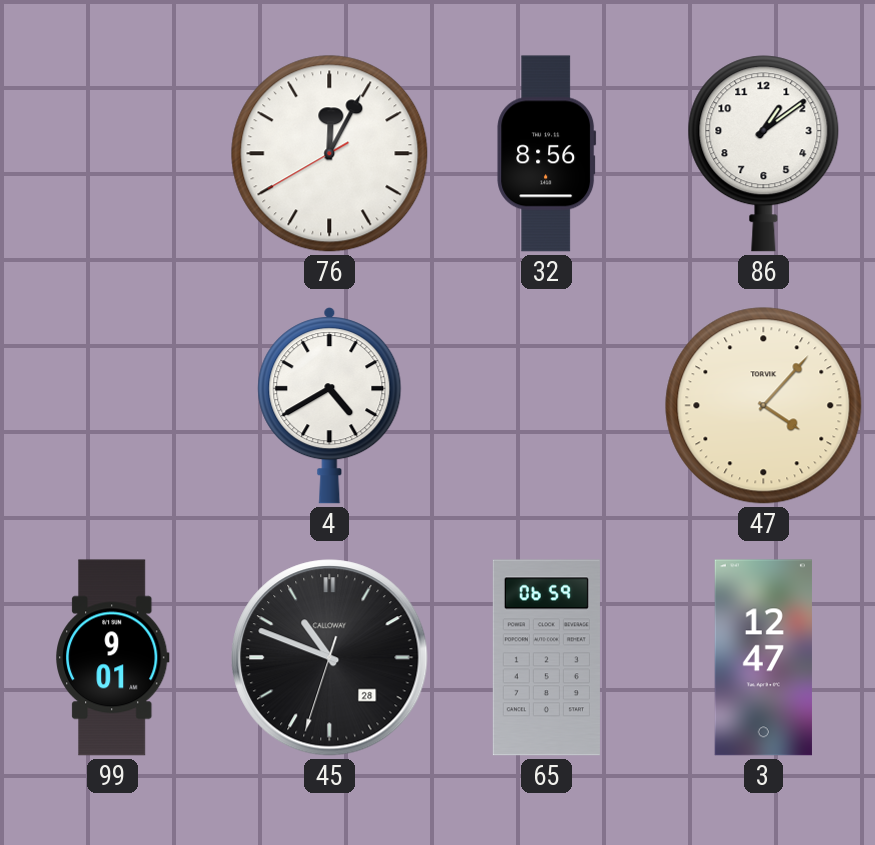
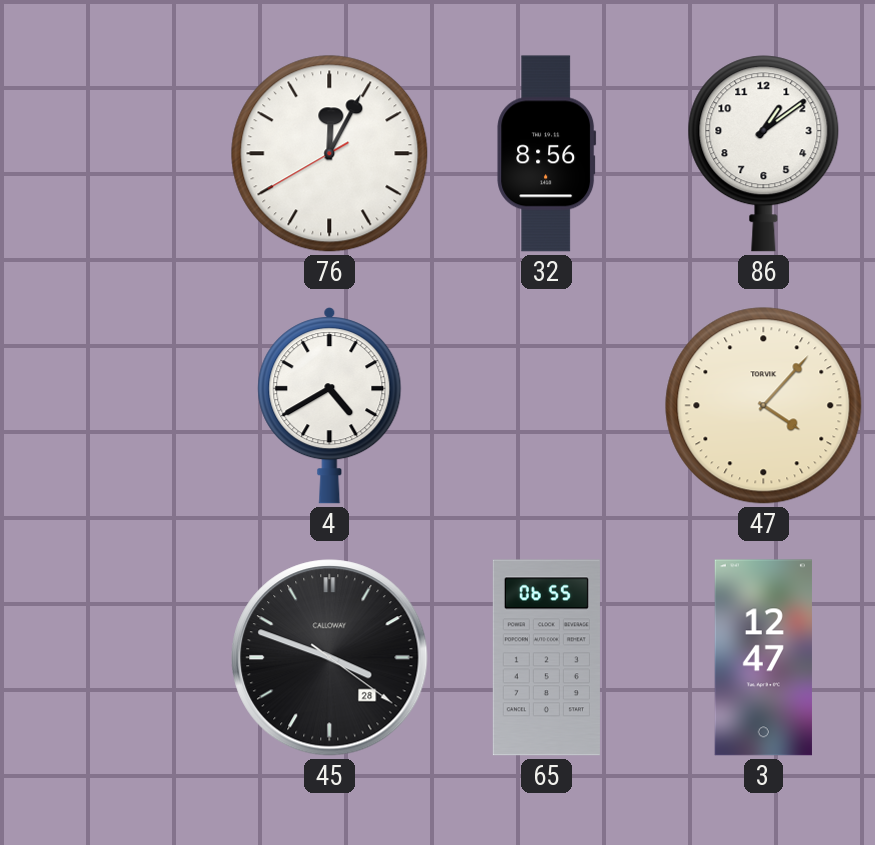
99: 9:01 -> none (113, 658)
45: 10:48 -> 3:48 (330, 658)
65: 06:59 -> 06:55 (546, 658)
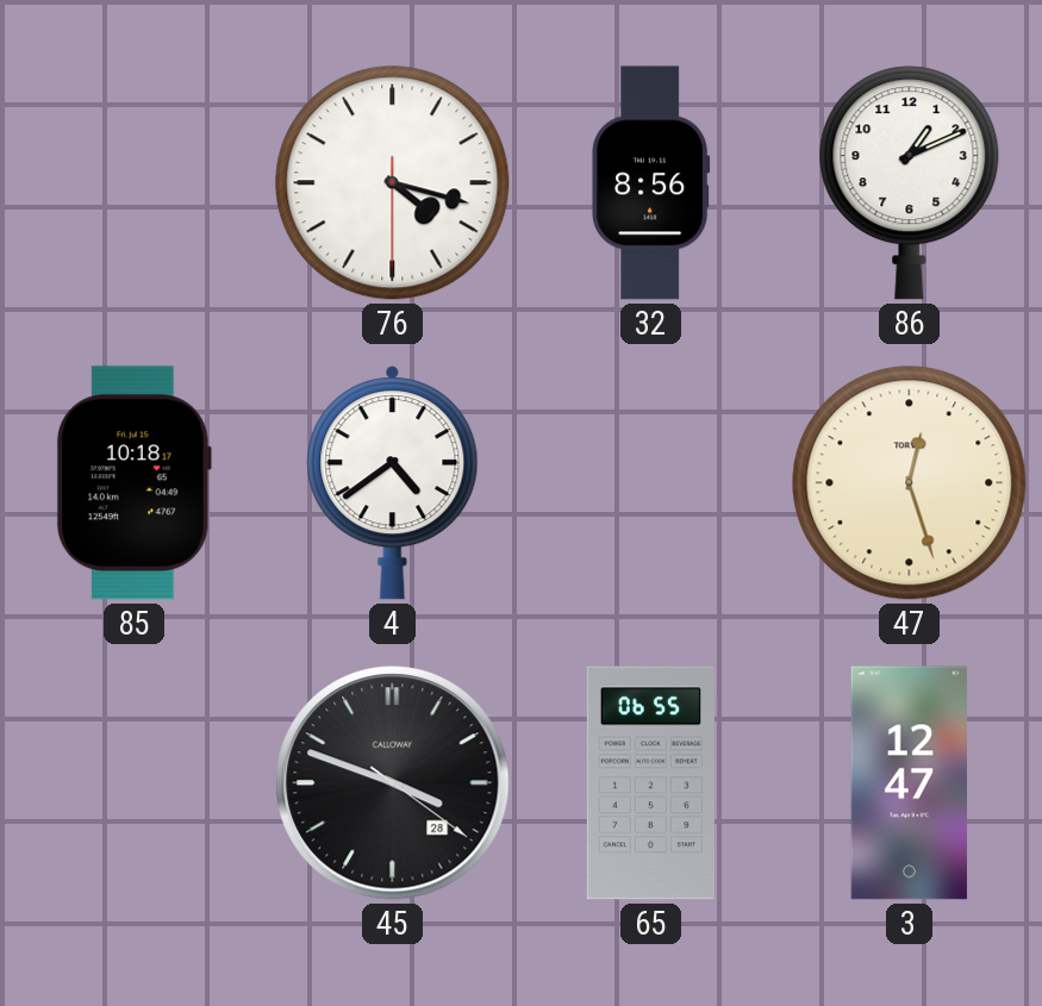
76: 12:04 -> 4:17 (393, 183)
86: 1:09 -> 1:11 (910, 183)
85: none -> 10:18 (133, 483)
4: 4:40 -> 4:39 (393, 483)
47: 4:07 -> 12:27 (910, 483)
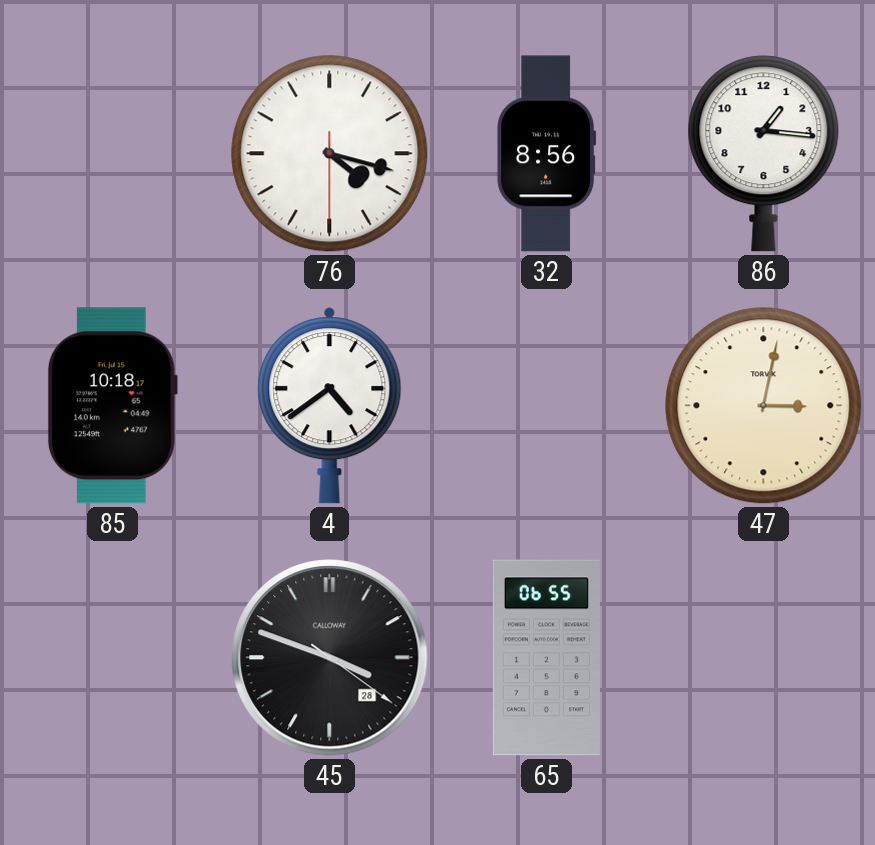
86: 1:11 -> 1:16 (764, 154)
47: 12:27 -> 3:02 (764, 406)
3: 12:47 -> none (909, 783)
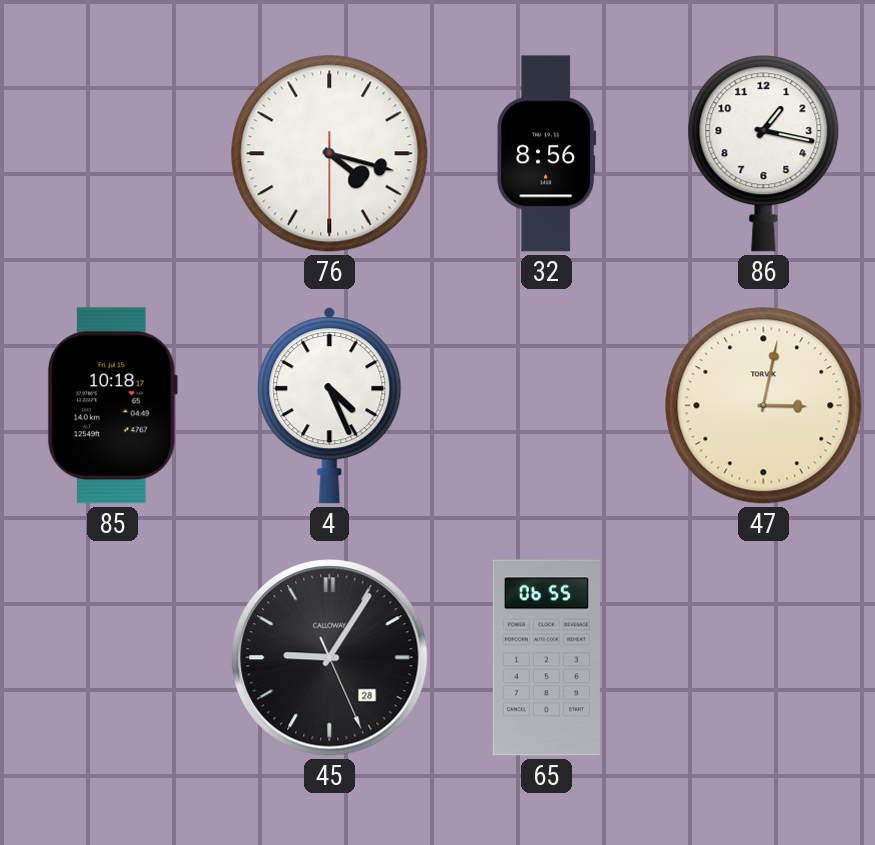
86: 1:16 -> 1:17 (764, 154)
4: 4:39 -> 4:26 (330, 406)
45: 3:48 -> 9:05 (330, 658)
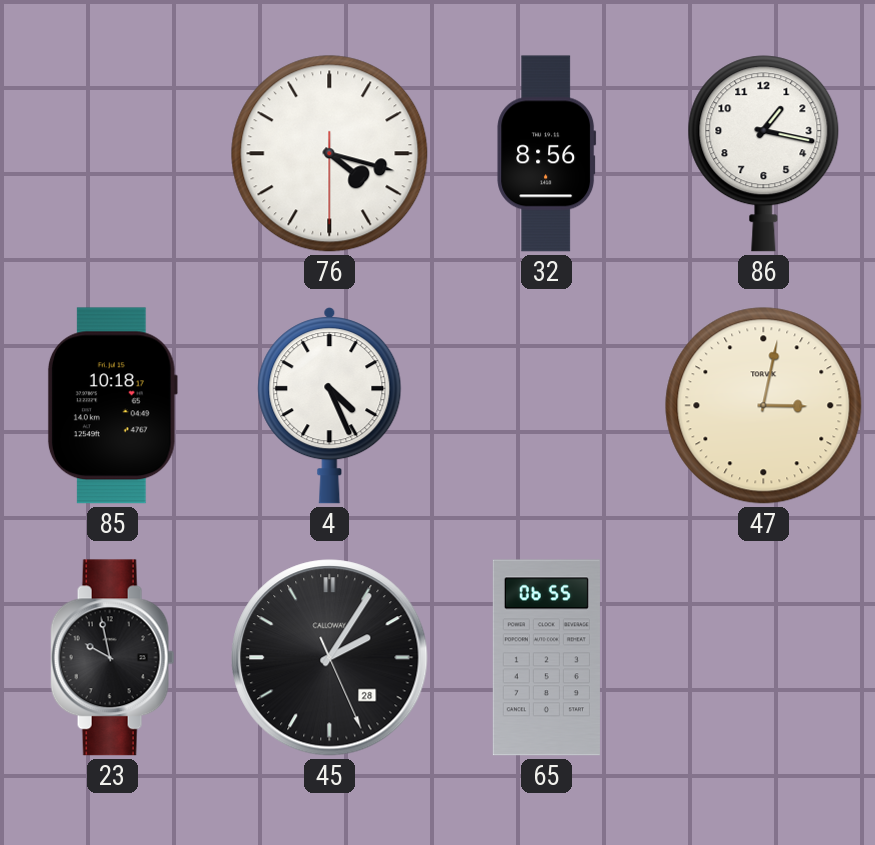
23: none -> 9:58 (113, 658)
45: 9:05 -> 2:05 (330, 658)
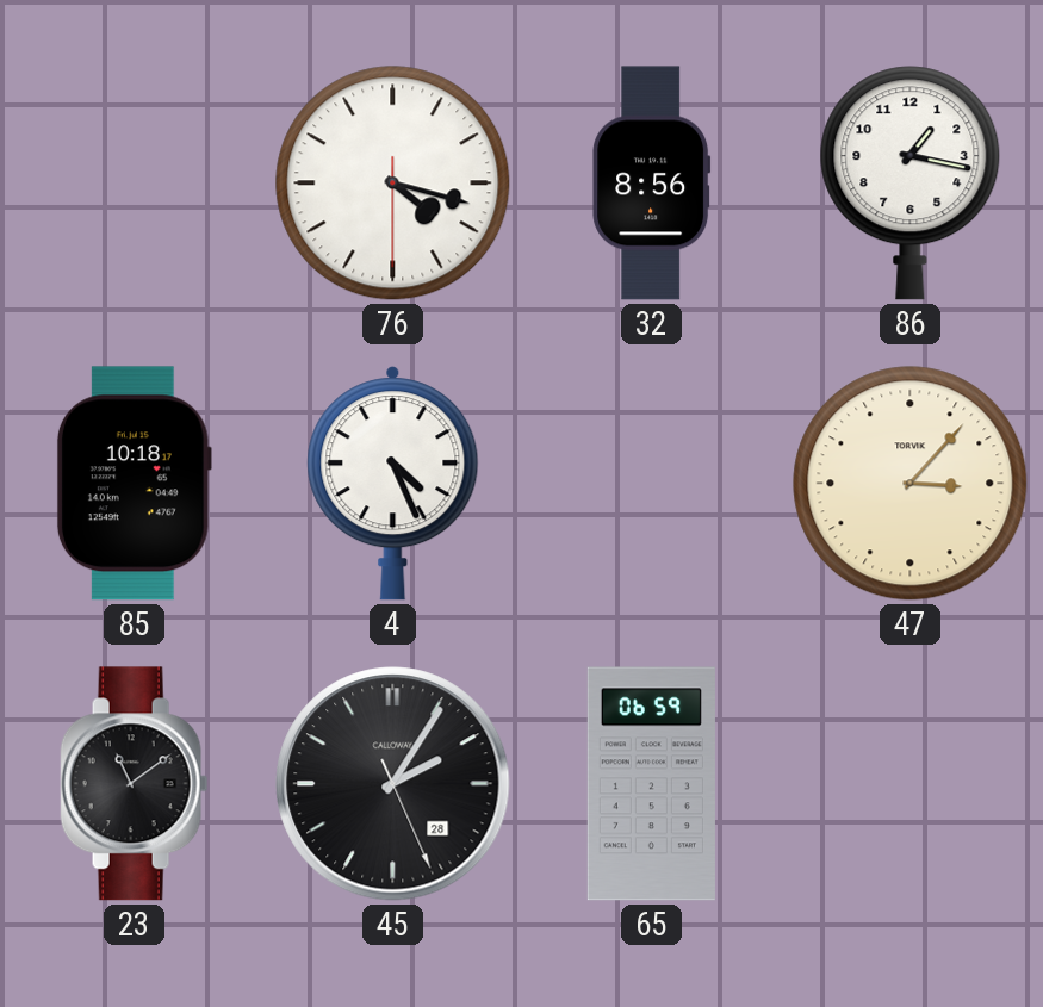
47: 3:02 -> 3:07 (911, 484)
23: 9:58 -> 11:09 (135, 784)
65: 06:55 -> 06:59 (651, 784)
